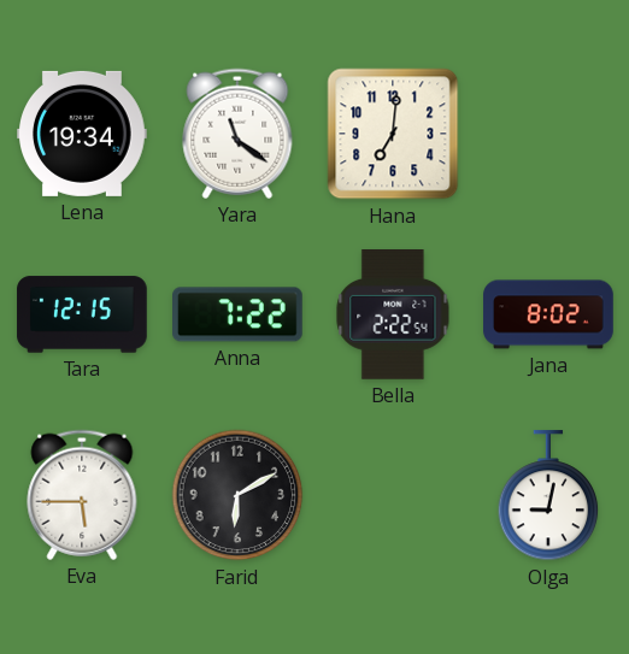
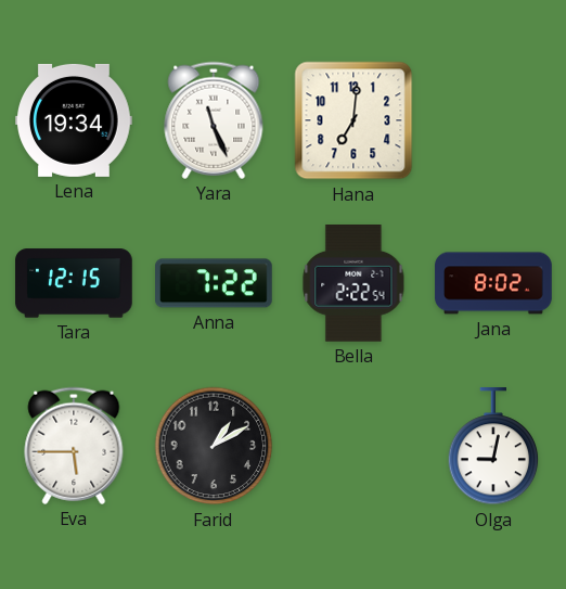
Yara: 11:21 -> 11:26 (214, 120)
Farid: 6:10 -> 1:10 (214, 446)
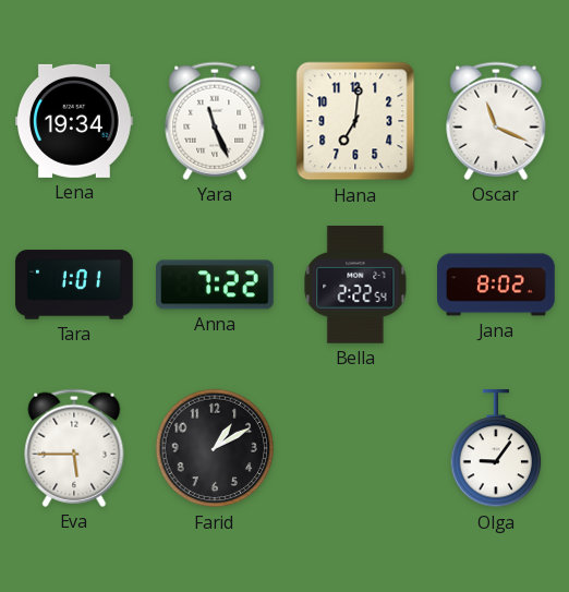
Oscar: none -> 11:19 (496, 121)
Tara: 12:15 -> 1:01 (74, 285)
Olga: 9:02 -> 9:06 (496, 449)
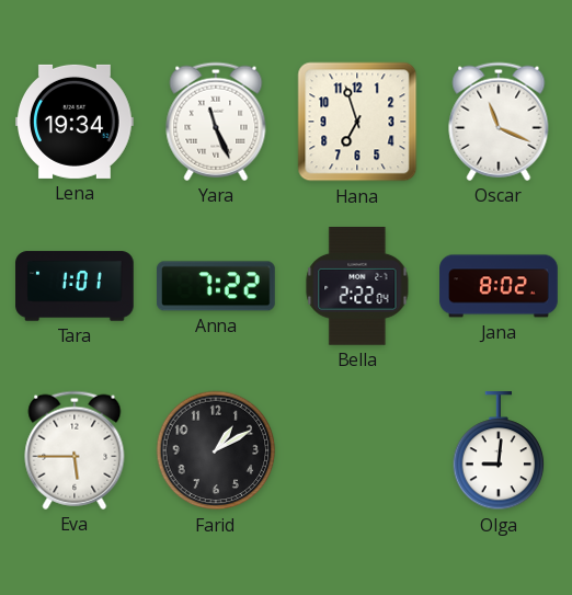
Hana: 7:01 -> 6:57 (357, 122)
Bella: 2:22:54 -> 2:22:04 (357, 287)
Olga: 9:06 -> 9:01 (499, 451)
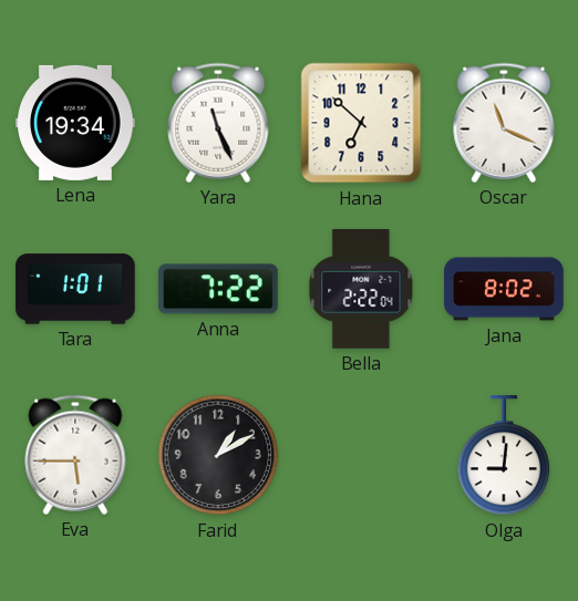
Hana: 6:57 -> 6:52 (361, 123)
